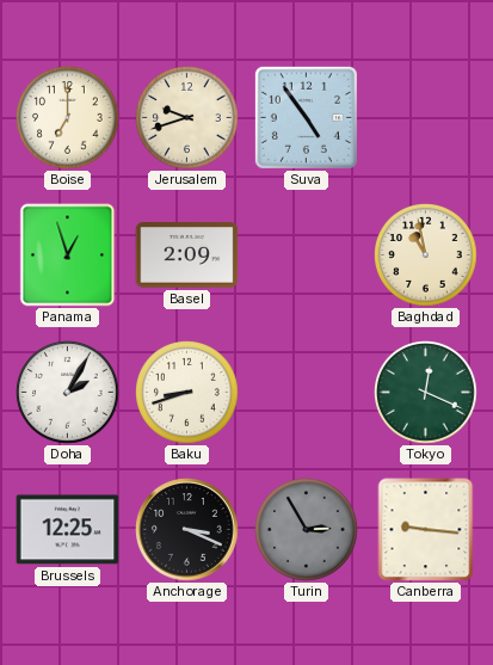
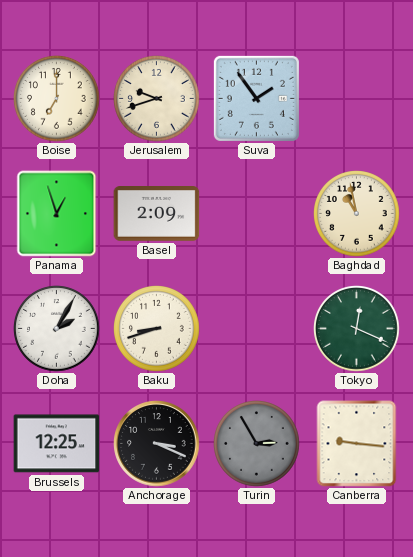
Suva: 4:54 -> 1:54 (256, 98)
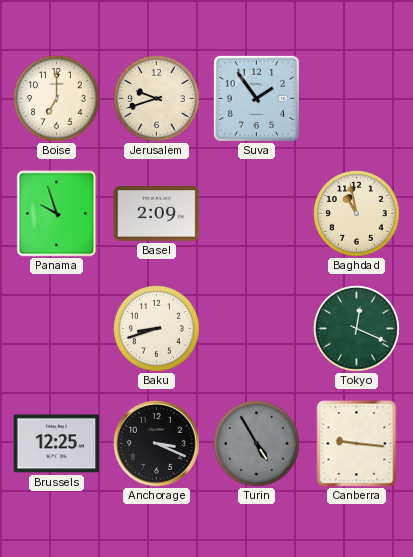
Panama: 12:57 -> 9:57 (57, 214)
Doha: 2:05 -> none (57, 329)
Turin: 2:55 -> 4:55 (257, 444)
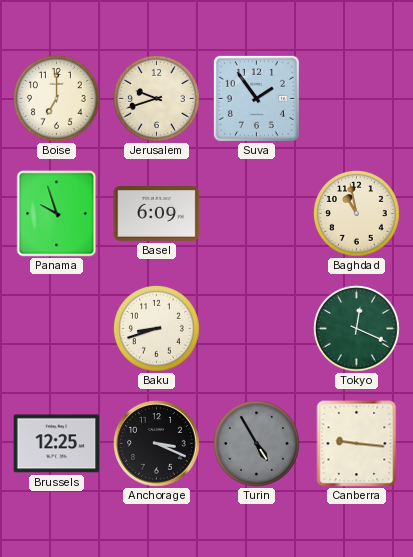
Basel: 2:09 -> 6:09 (157, 214)
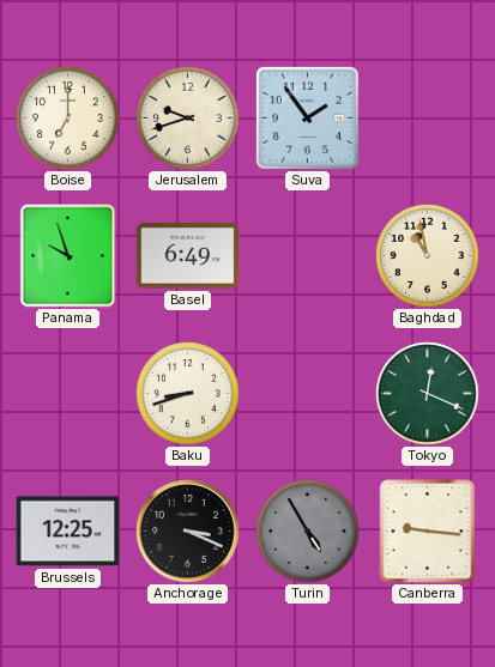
Basel: 6:09 -> 6:49 (188, 256)
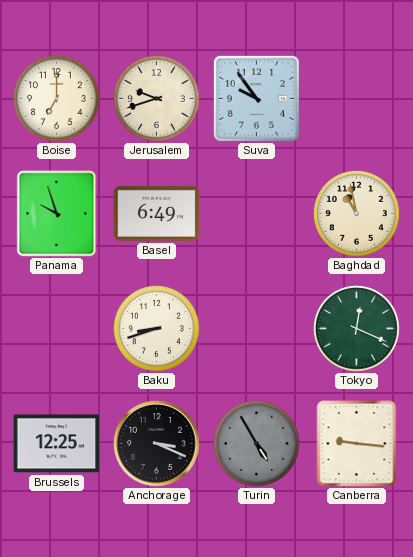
Suva: 1:54 -> 9:54 (256, 98)
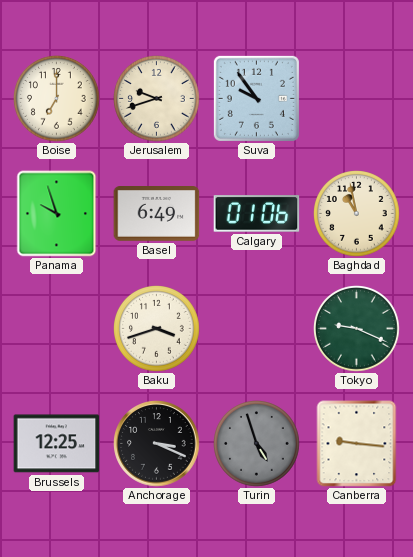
Calgary: none -> 01:06 (257, 214)
Baku: 8:42 -> 3:42 (157, 329)
Tokyo: 12:19 -> 9:19 (357, 329)
Turin: 4:55 -> 4:57 (257, 444)
